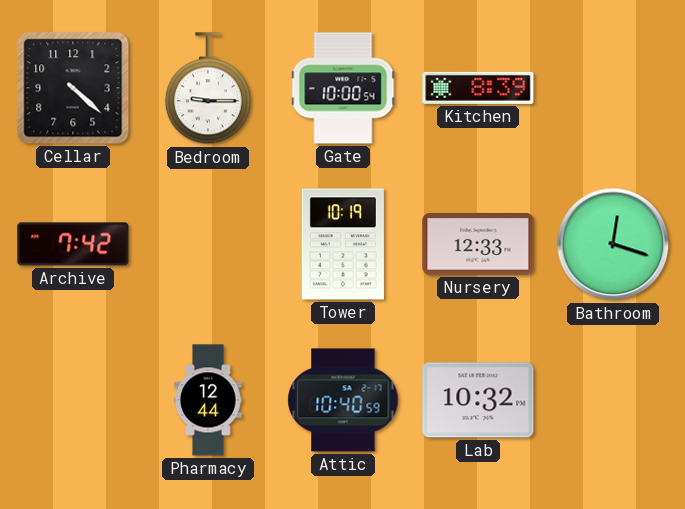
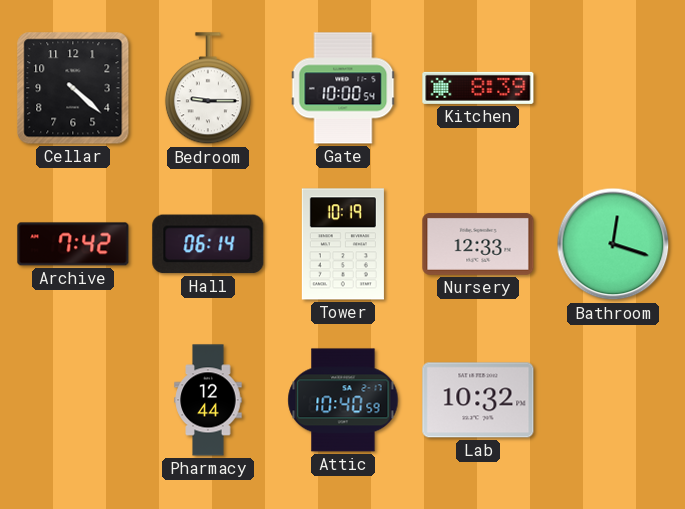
Hall: none -> 06:14 (208, 244)
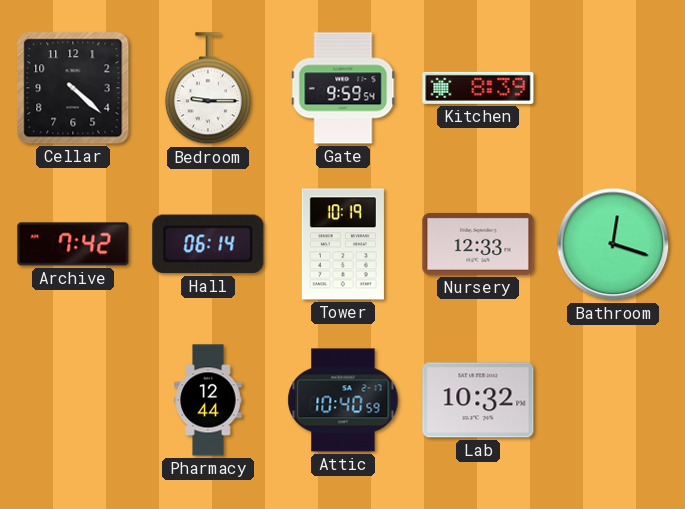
Gate: 10:00 -> 9:59 (343, 88)
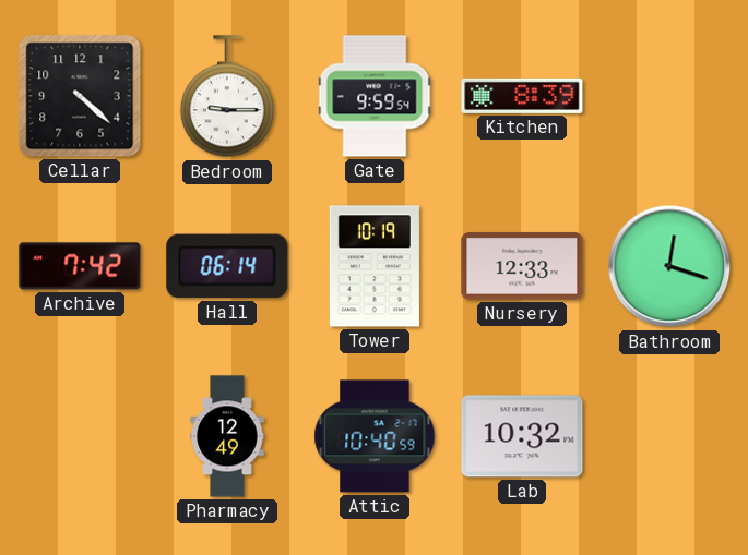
Pharmacy: 12:44 -> 12:49 (227, 436)
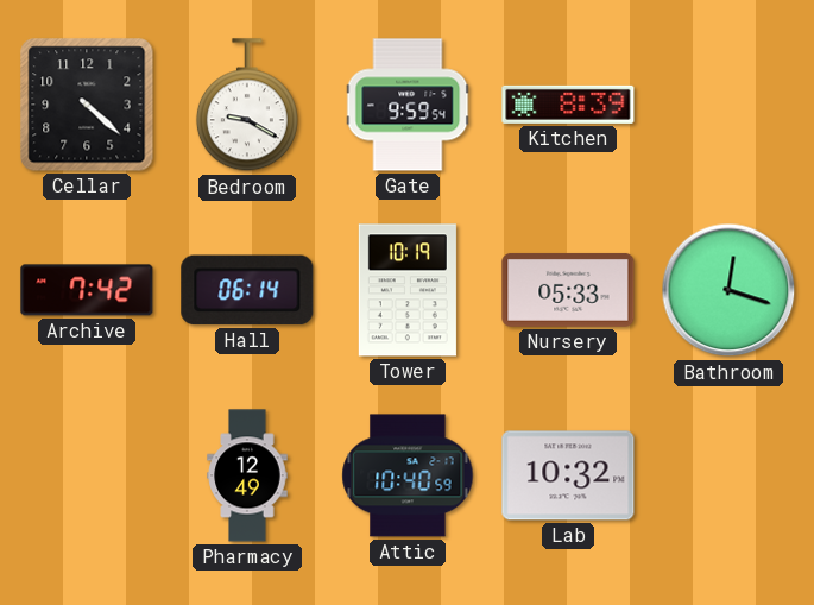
Bedroom: 9:15 -> 9:20 (247, 106)
Nursery: 12:33 -> 05:33 (568, 290)
